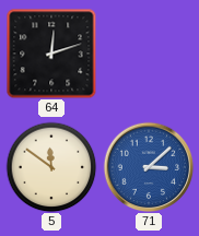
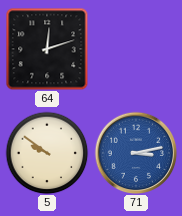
5: 11:51 -> 9:51 (47, 153)
71: 3:08 -> 3:13 (136, 153)
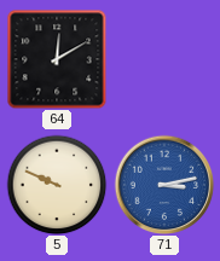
64: 12:12 -> 12:10 (57, 59)
5: 9:51 -> 9:49 (57, 185)
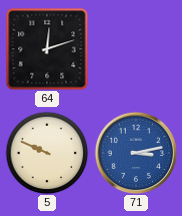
64: 12:10 -> 12:12 (47, 49)
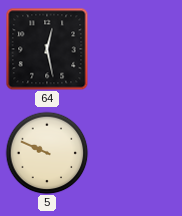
64: 12:12 -> 12:28 (47, 49)
71: 3:13 -> none (136, 153)
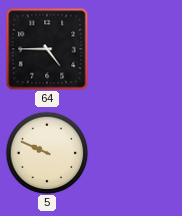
64: 12:28 -> 4:45 (47, 49)
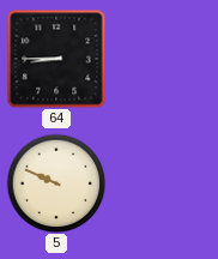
64: 4:45 -> 8:45 (56, 59)
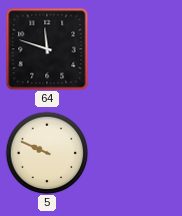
64: 8:45 -> 11:48 (47, 49)
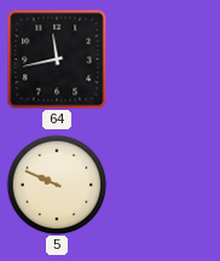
64: 11:48 -> 11:43 (57, 59)
